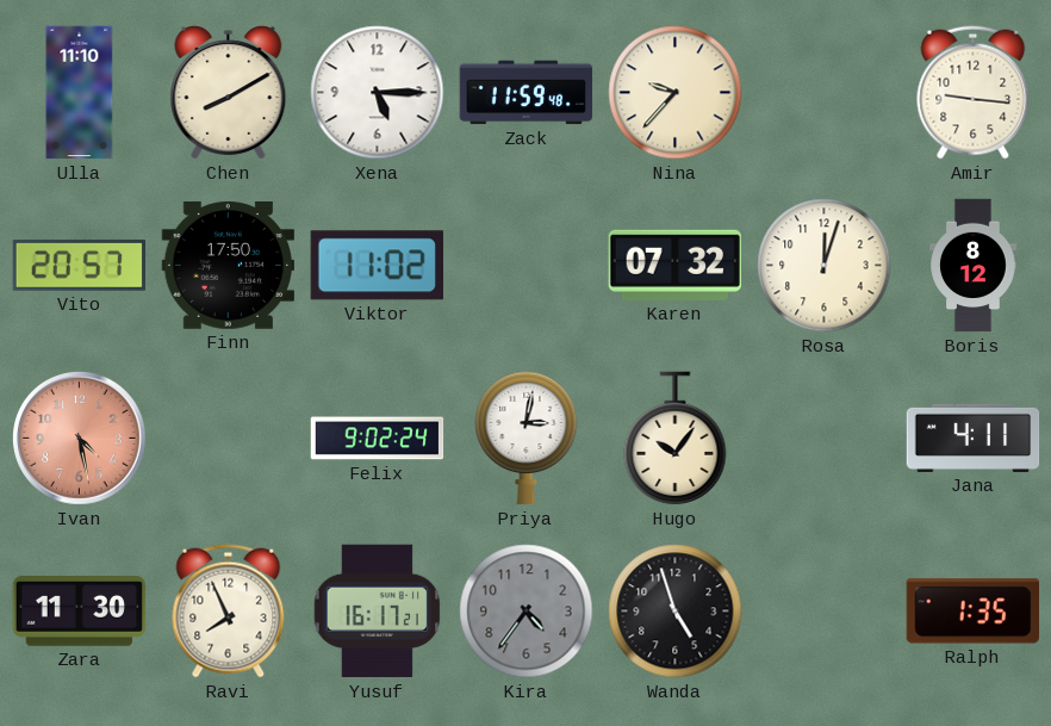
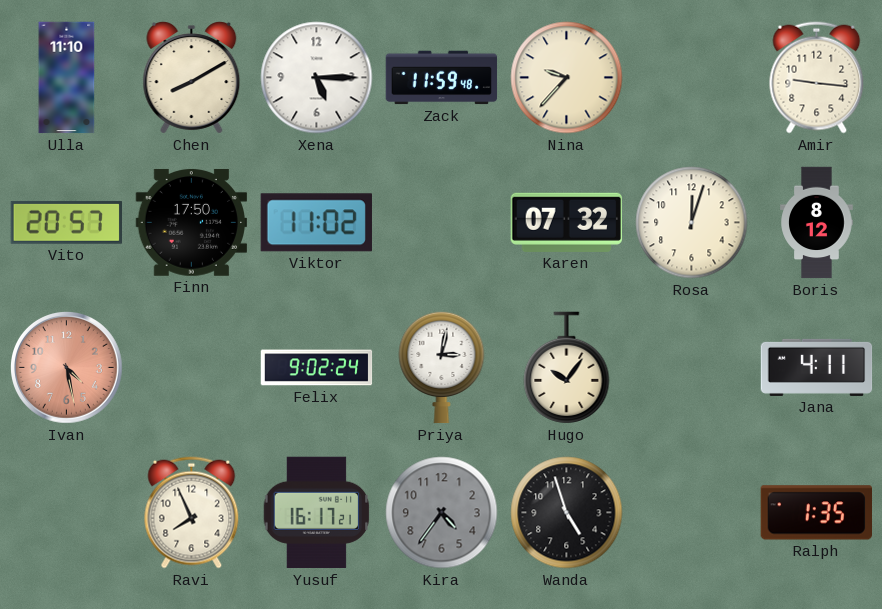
Zara: 11:30 -> none (80, 612)
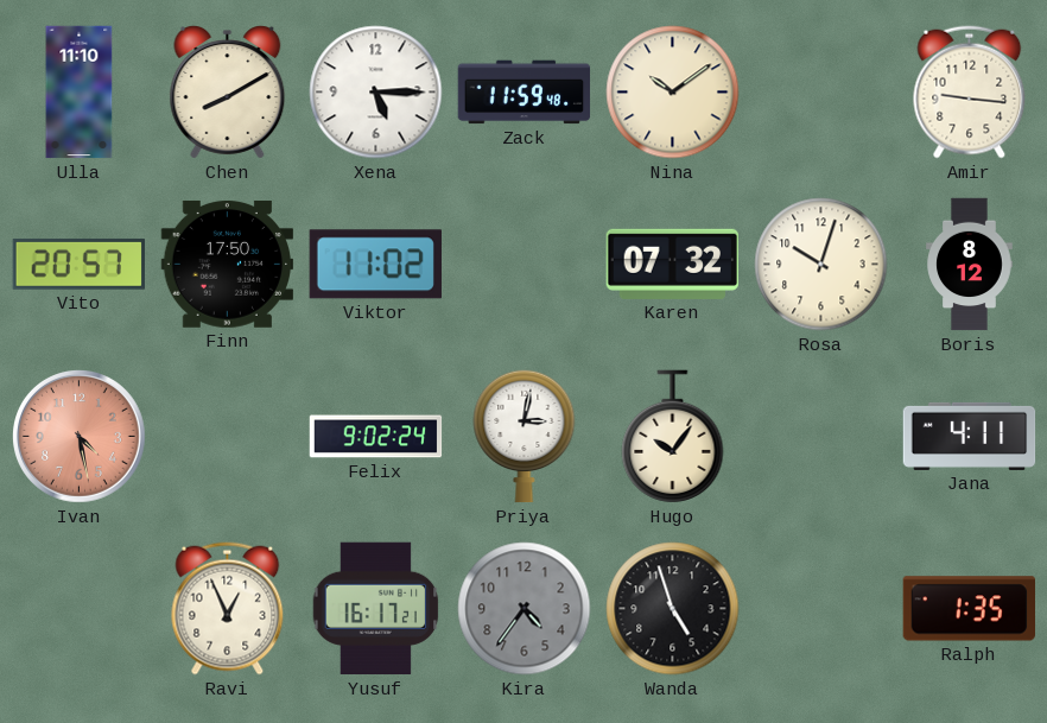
Nina: 9:37 -> 10:09 (673, 93)
Rosa: 12:03 -> 10:03 (821, 265)
Ravi: 7:56 -> 12:56 (228, 609)
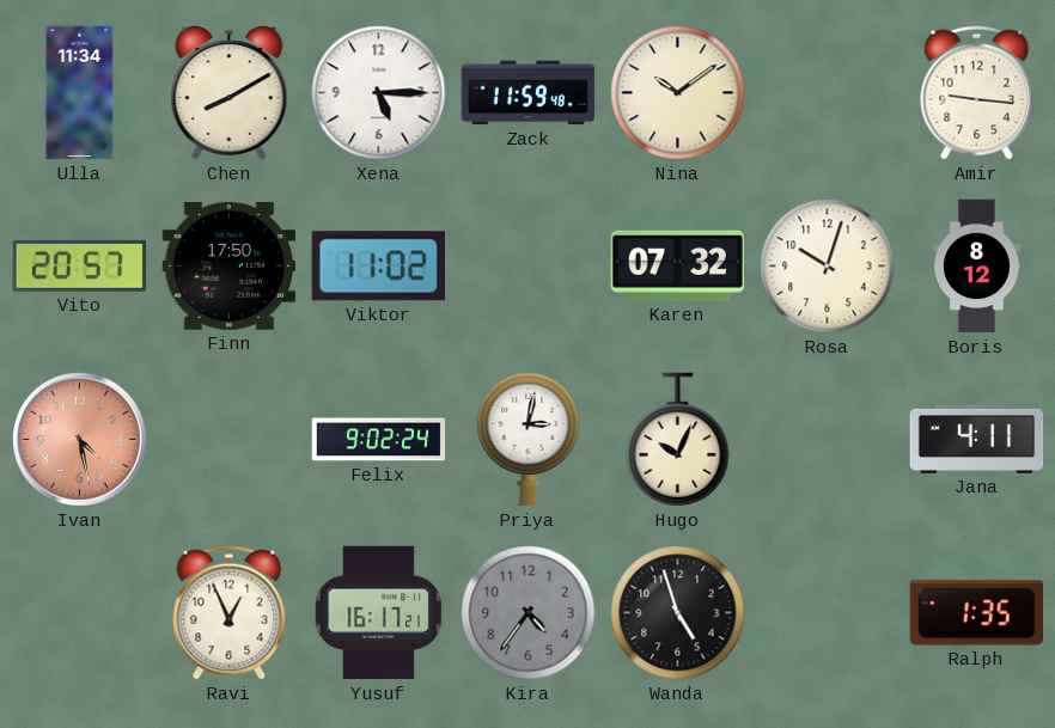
Ulla: 11:10 -> 11:34 (80, 93)
Hugo: 10:06 -> 10:04 (678, 440)
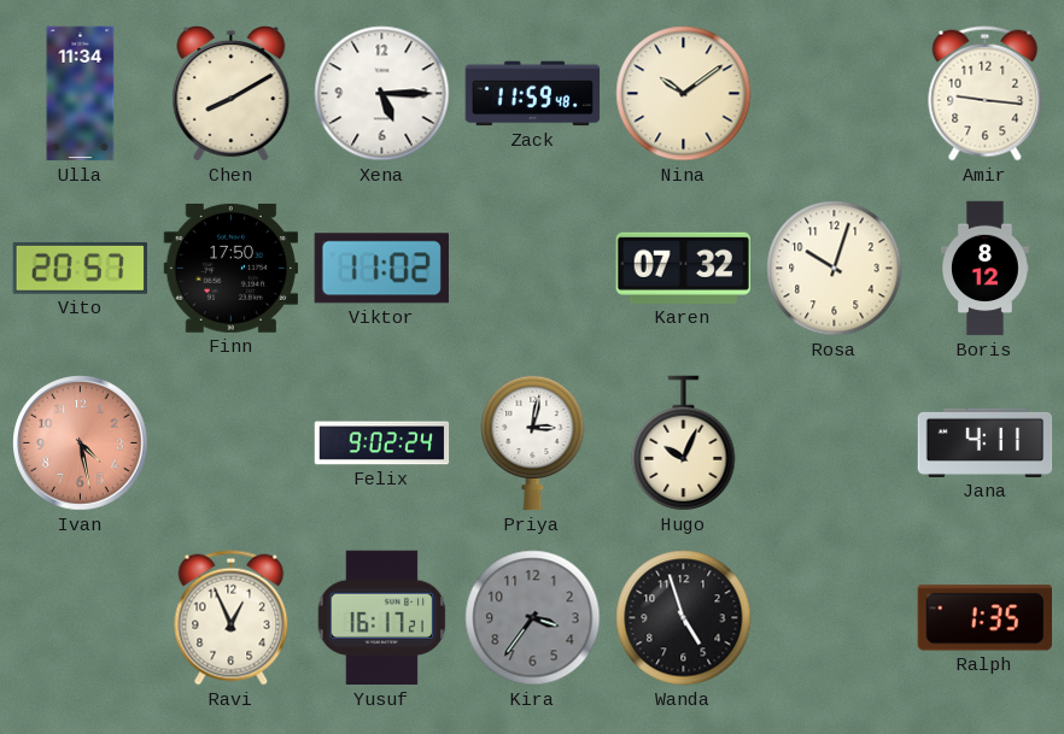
Kira: 4:36 -> 3:36 (533, 618)
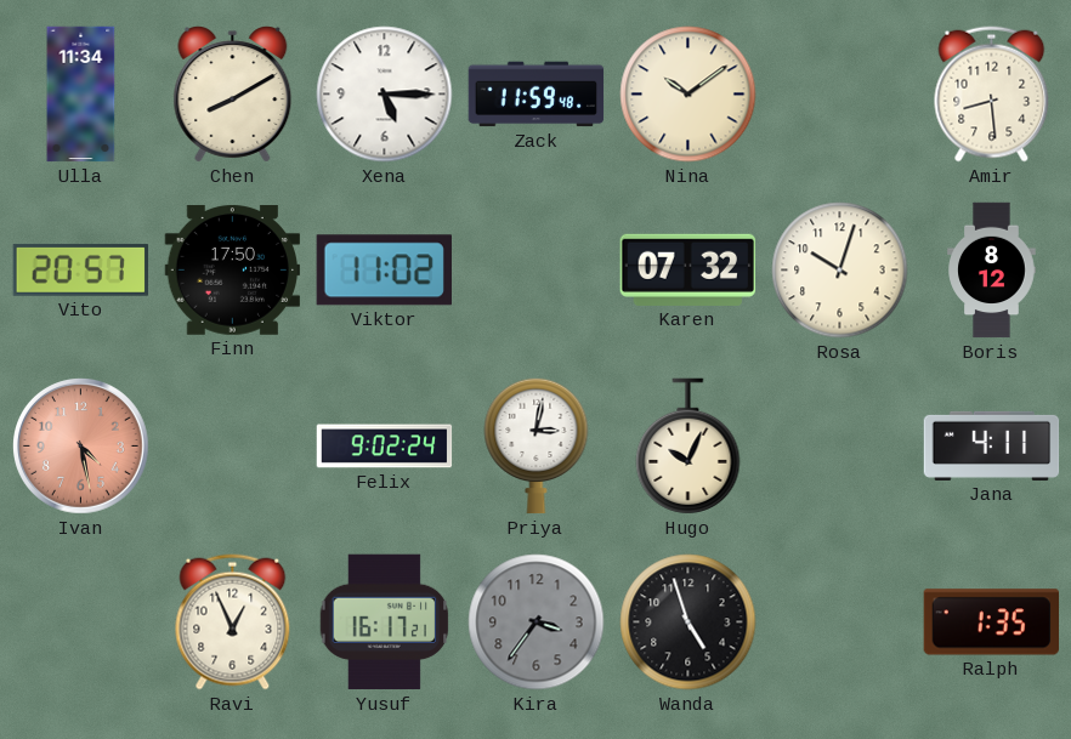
Amir: 9:16 -> 8:29 (992, 95)
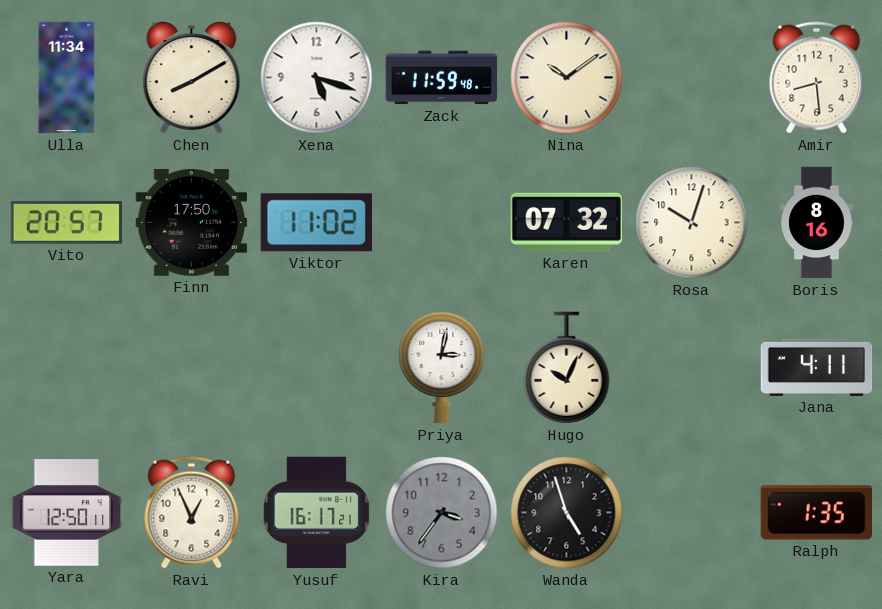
Xena: 5:15 -> 5:18 (317, 78)
Boris: 8:12 -> 8:16 (817, 223)
Ivan: 4:28 -> none (81, 447)
Felix: 9:02 -> none (385, 447)
Yara: none -> 12:50 (67, 513)
